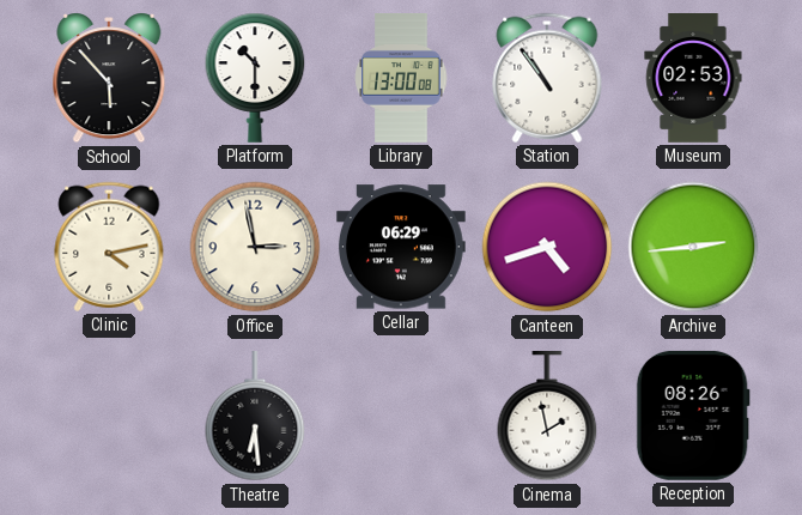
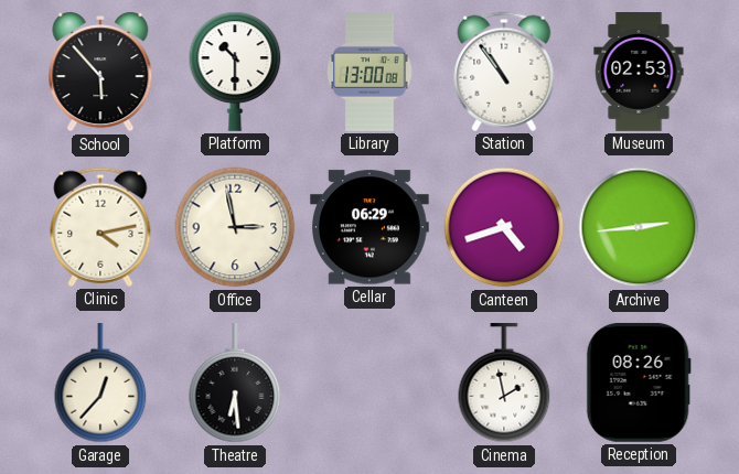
Garage: none -> 12:37 (100, 384)
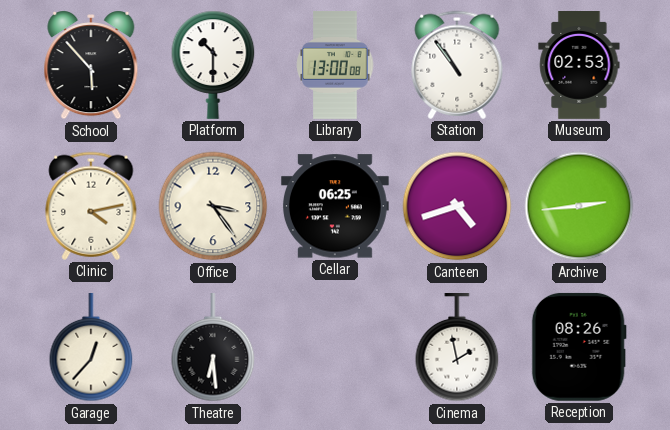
Office: 2:58 -> 3:24 (213, 206)
Cellar: 06:29 -> 06:25 (335, 206)
